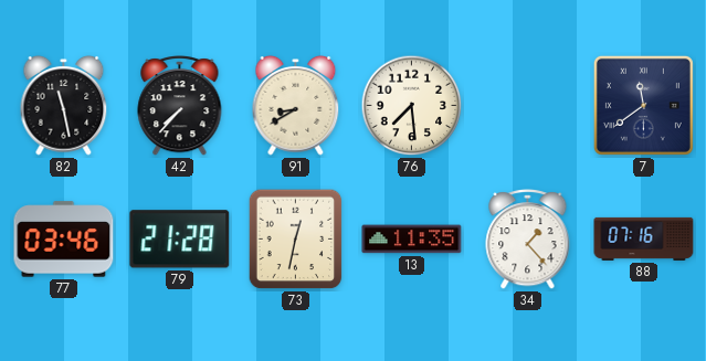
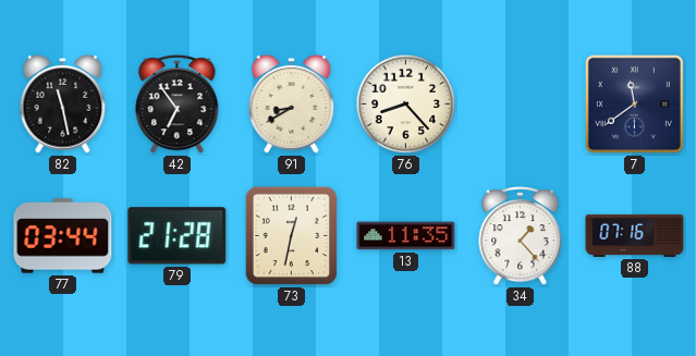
42: 7:37 -> 6:54 (178, 105)
76: 7:29 -> 8:23 (406, 105)
77: 03:46 -> 03:44 (63, 236)
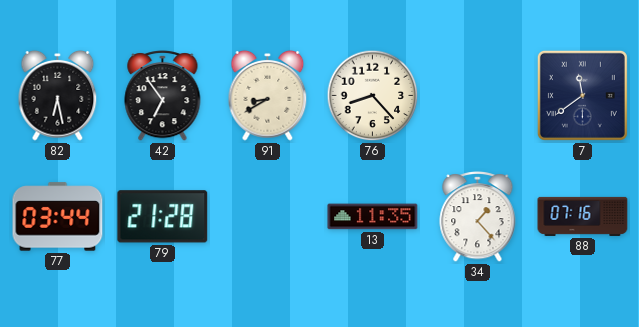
82: 11:28 -> 6:28 (58, 95)
73: 12:32 -> none (292, 236)
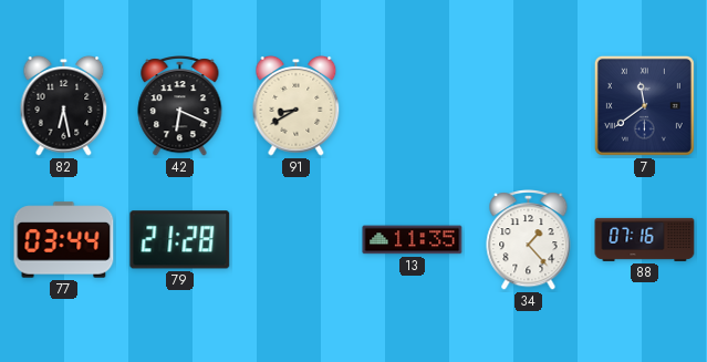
42: 6:54 -> 6:19 (180, 106)
76: 8:23 -> none (373, 96)
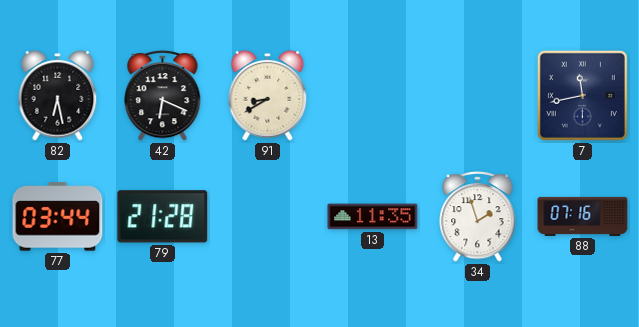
7: 11:39 -> 11:43 (582, 95)
34: 1:23 -> 1:57 (478, 217)
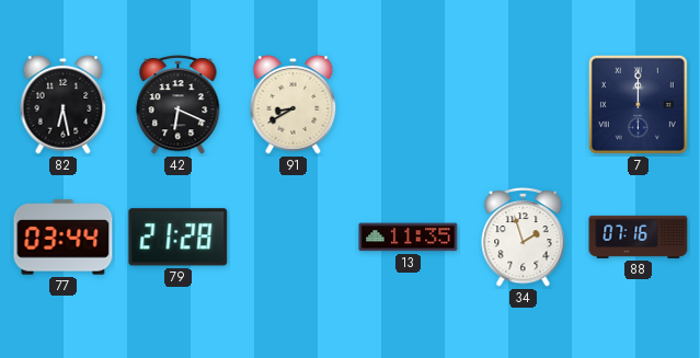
7: 11:43 -> 12:00 (638, 104)
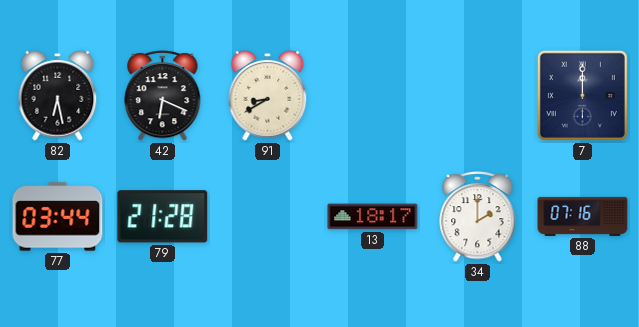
13: 11:35 -> 18:17 (373, 217)
34: 1:57 -> 2:00 (478, 217)
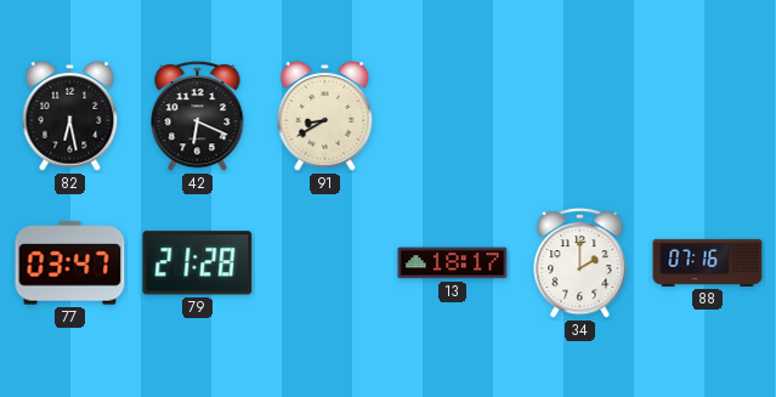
7: 12:00 -> none (582, 95)
77: 03:44 -> 03:47 (70, 263)
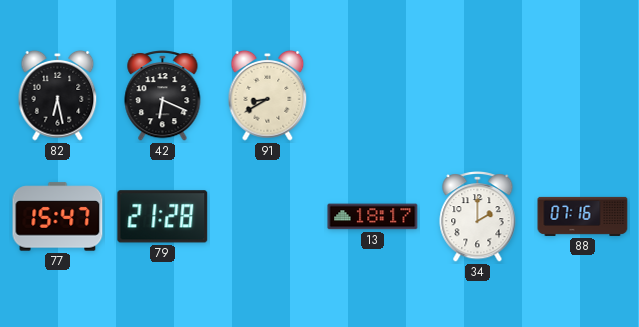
77: 03:47 -> 15:47 (58, 217)
